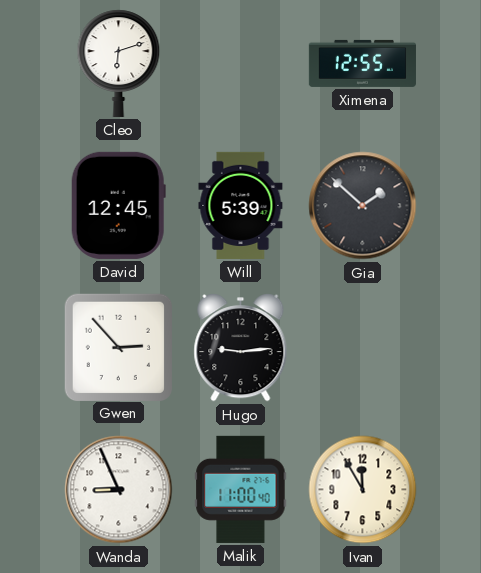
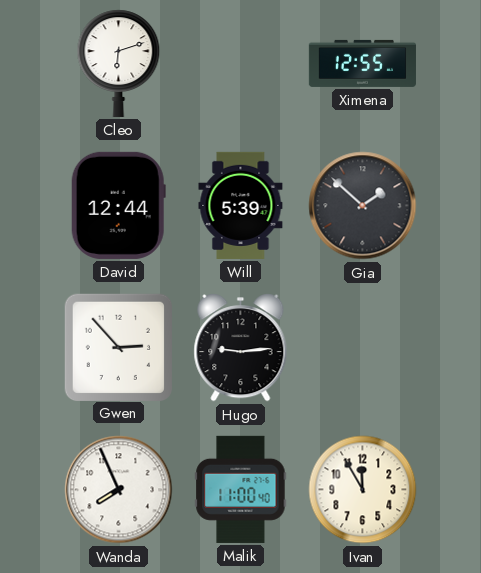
David: 12:45 -> 12:44 (118, 205)
Wanda: 8:56 -> 7:56 (119, 490)
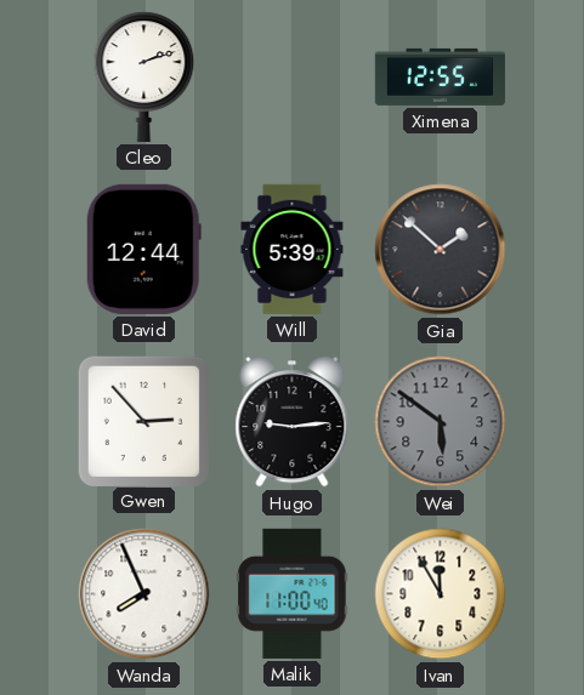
Cleo: 6:12 -> 2:12 (144, 76)
Wei: none -> 5:51 (441, 422)
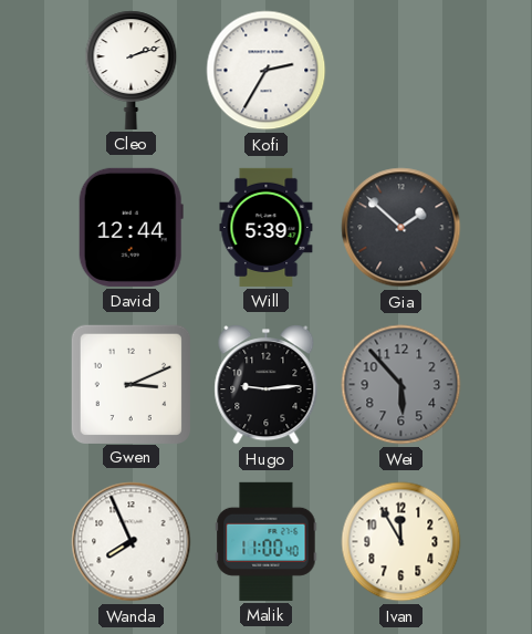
Kofi: none -> 2:35 (267, 71)
Ximena: 12:55 -> none (440, 76)
Gwen: 2:53 -> 3:11 (131, 384)
Wei: 5:51 -> 5:53 (401, 385)
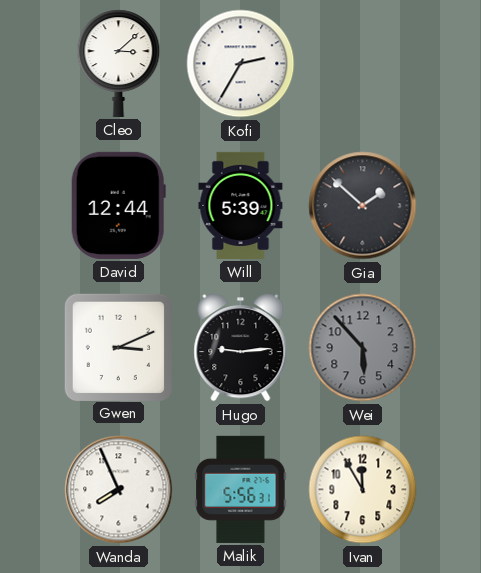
Cleo: 2:12 -> 3:08 (119, 63)
Malik: 11:00 -> 5:56 (241, 489)
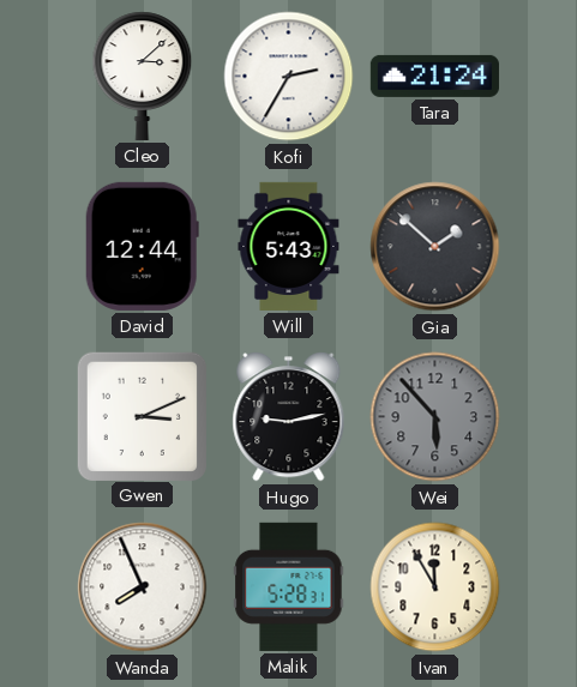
Tara: none -> 21:24 (434, 76)
Will: 5:39 -> 5:43 (289, 246)
Hugo: 9:14 -> 9:13 (289, 417)
Malik: 5:56 -> 5:28 (289, 586)
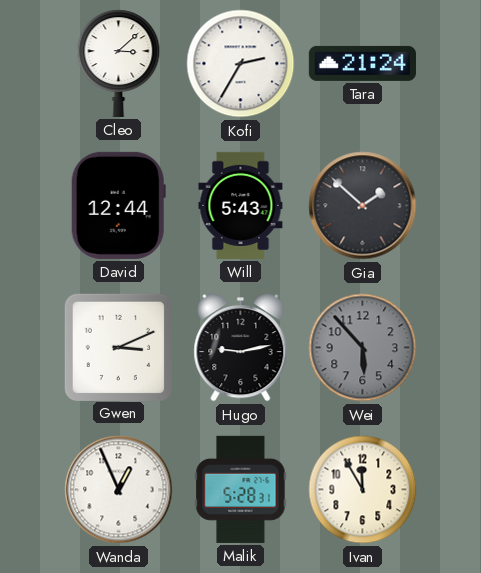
Wanda: 7:56 -> 12:56 (119, 490)
